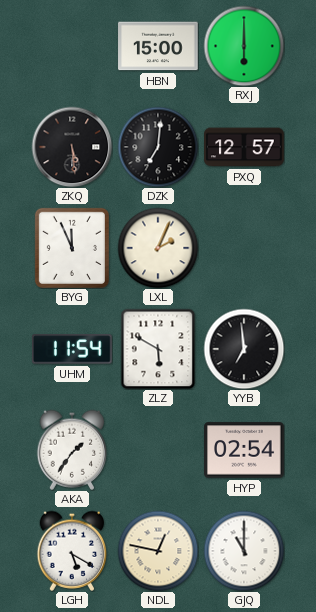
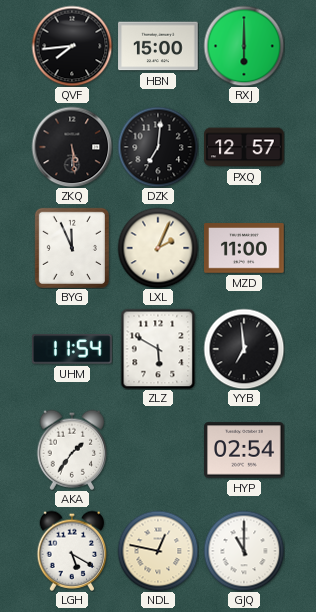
QVF: none -> 7:44 (72, 46)
MZD: none -> 11:00 (244, 248)
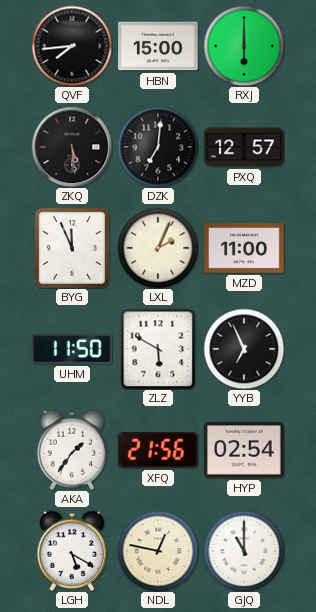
UHM: 11:54 -> 11:50 (72, 349)
YYB: 6:59 -> 6:56 (244, 349)
XFQ: none -> 21:56 (158, 451)
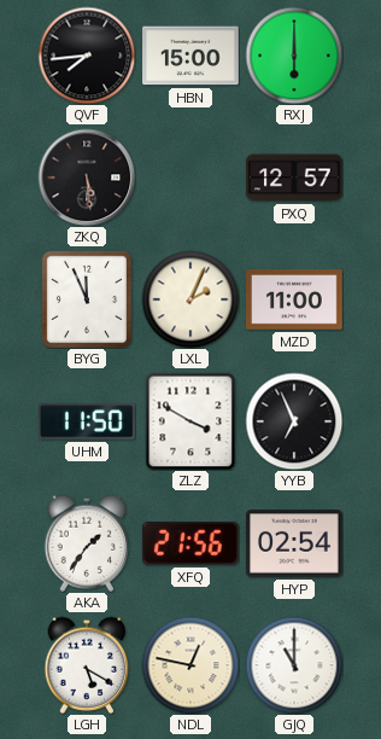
DZK: 7:01 -> none (158, 147)
ZLZ: 5:50 -> 3:50 (190, 421)
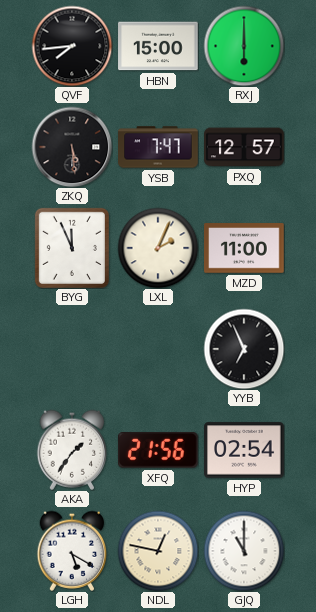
YSB: none -> 7:47 (158, 147)
UHM: 11:50 -> none (87, 421)
ZLZ: 3:50 -> none (190, 421)
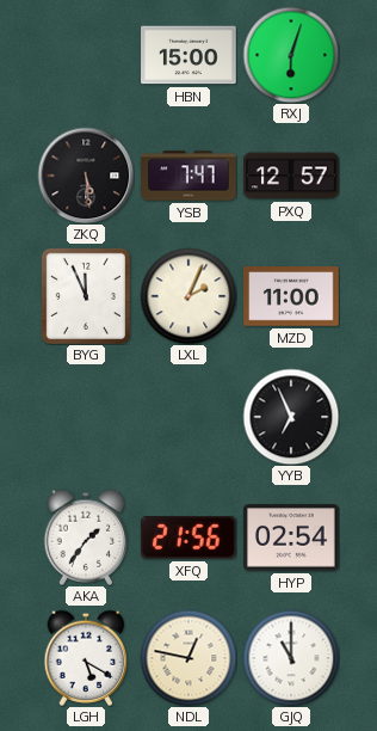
QVF: 7:44 -> none (72, 46)
RXJ: 6:00 -> 6:03 (291, 55)
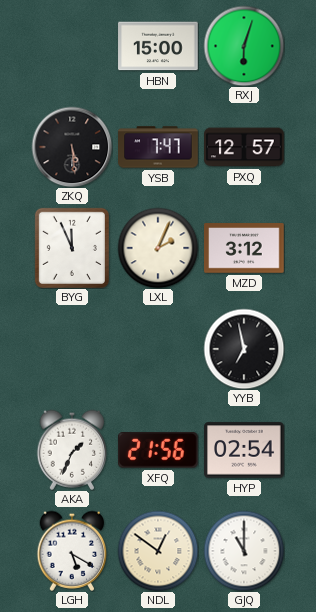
MZD: 11:00 -> 3:12 (244, 248)
YYB: 6:56 -> 6:58 (244, 349)
AKA: 1:36 -> 1:34 (72, 450)
NDL: 12:47 -> 12:51 (158, 551)
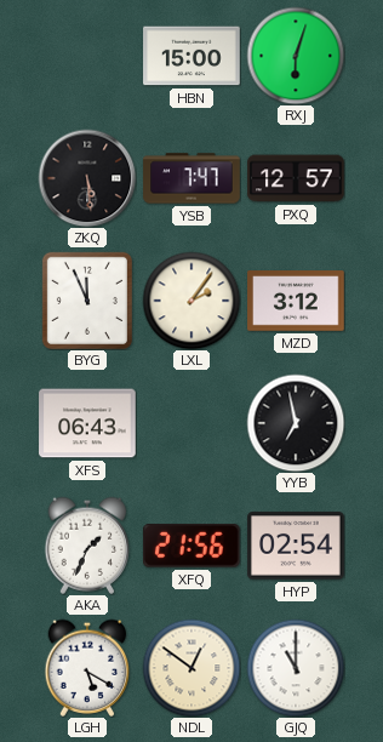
LXL: 2:04 -> 2:06 (191, 301)
XFS: none -> 06:43 (87, 423)
